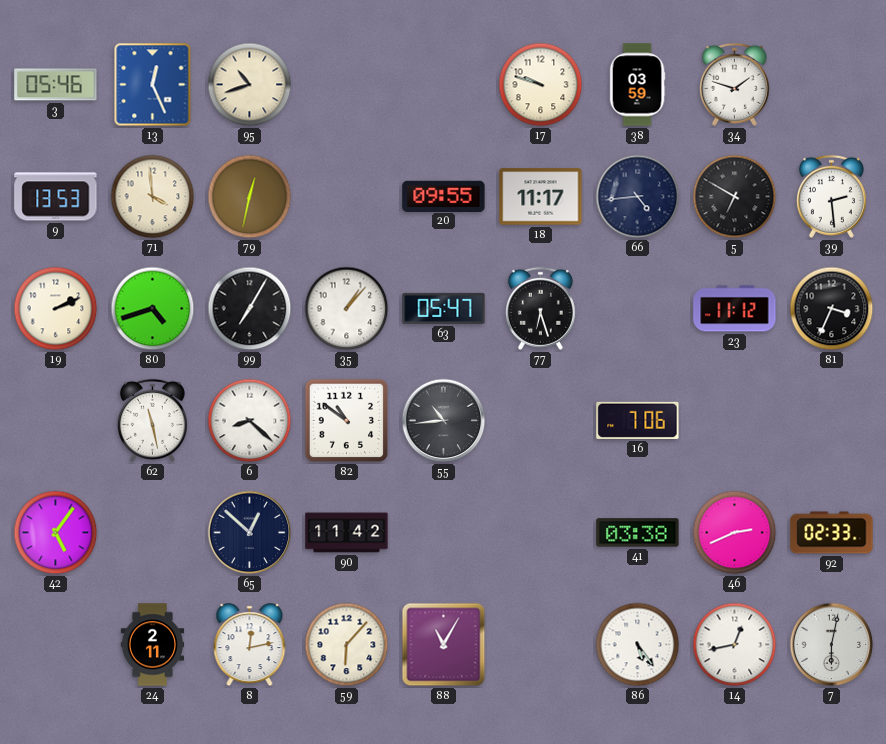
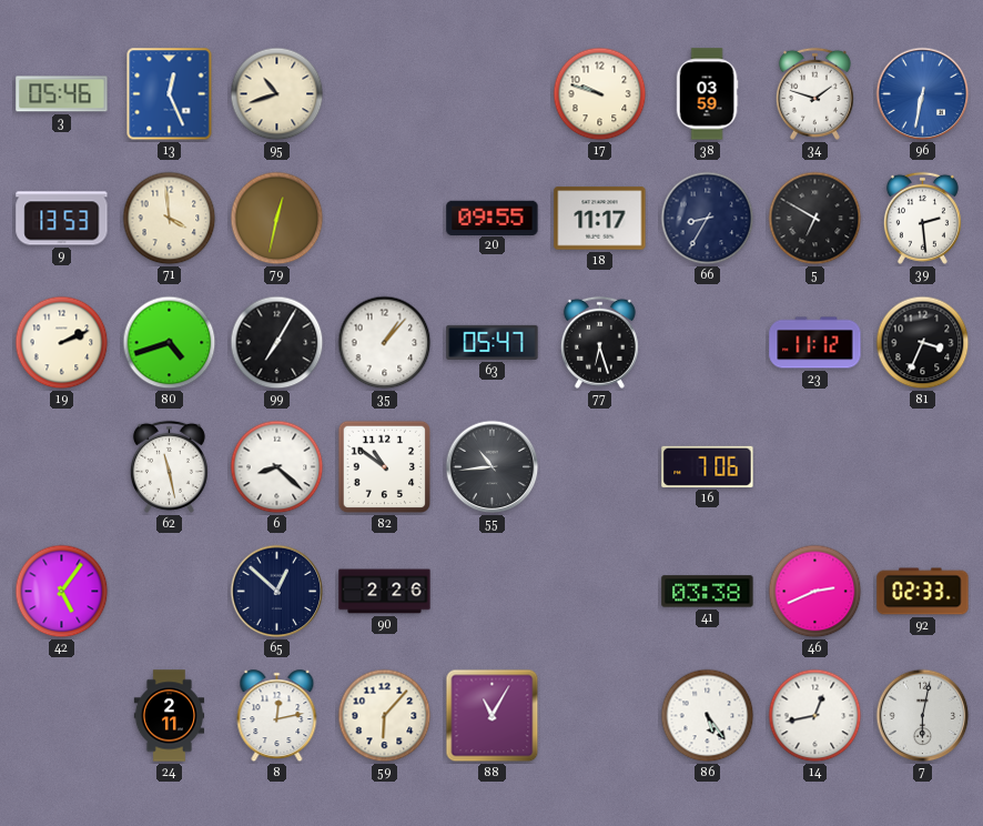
96: none -> 6:32 (923, 94)
66: 4:44 -> 8:35 (708, 219)
90: 11:42 -> 2:26 (385, 592)
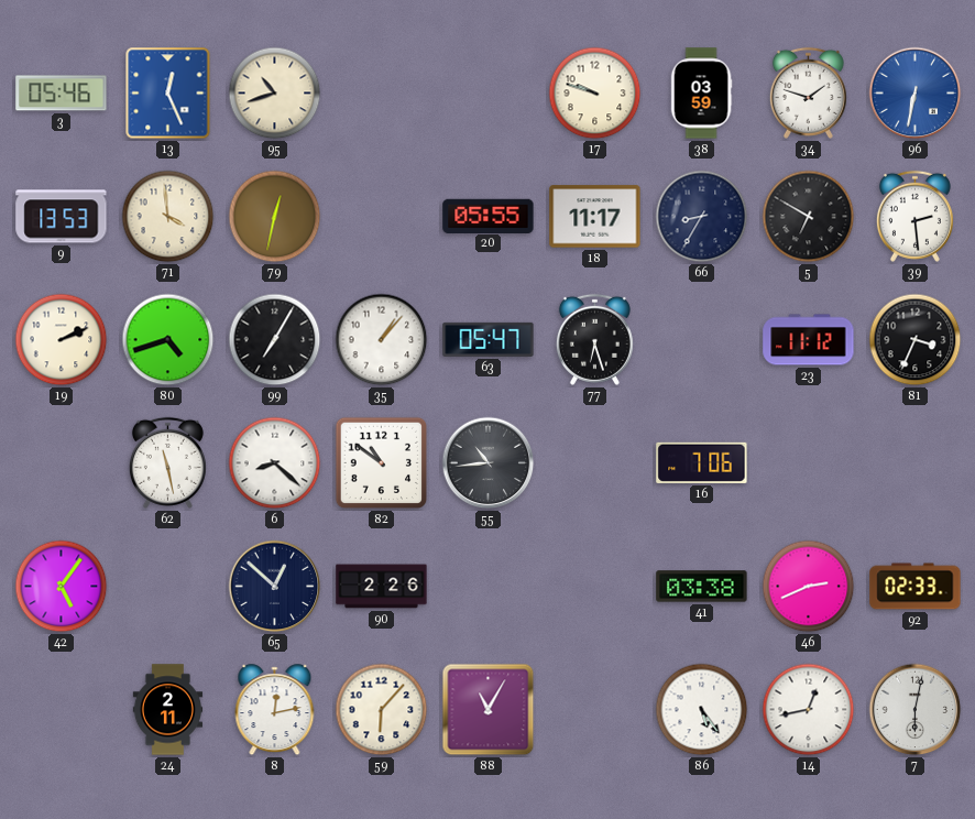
20: 09:55 -> 05:55 (489, 216)
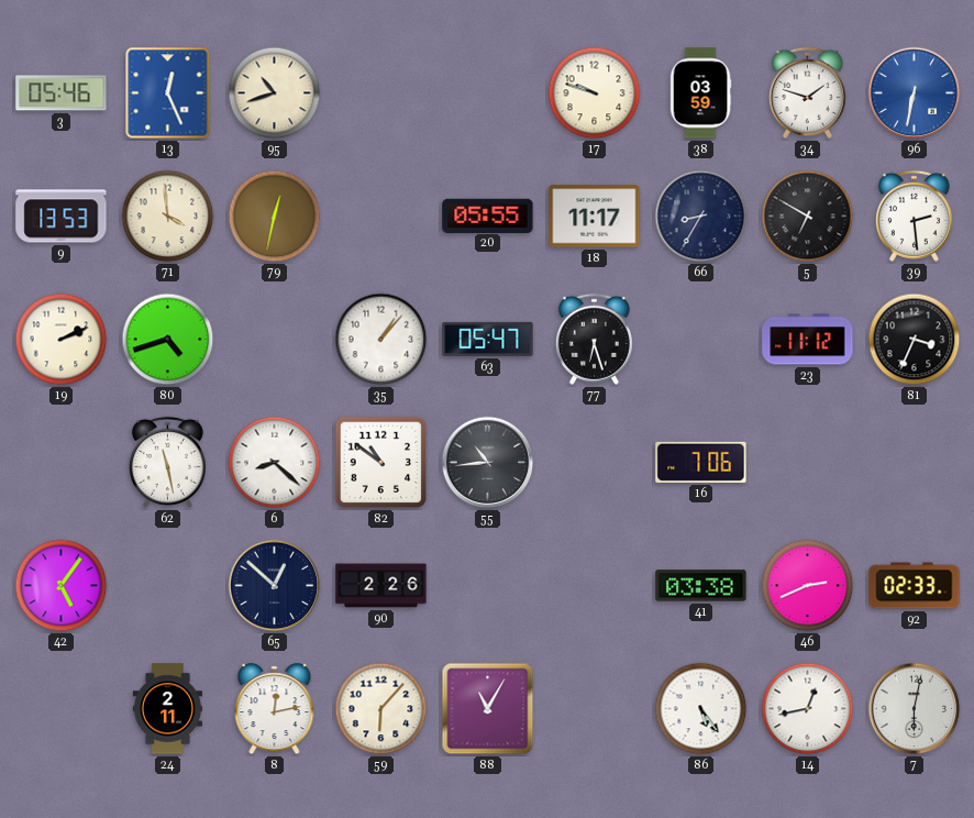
99: 7:05 -> none (275, 340)
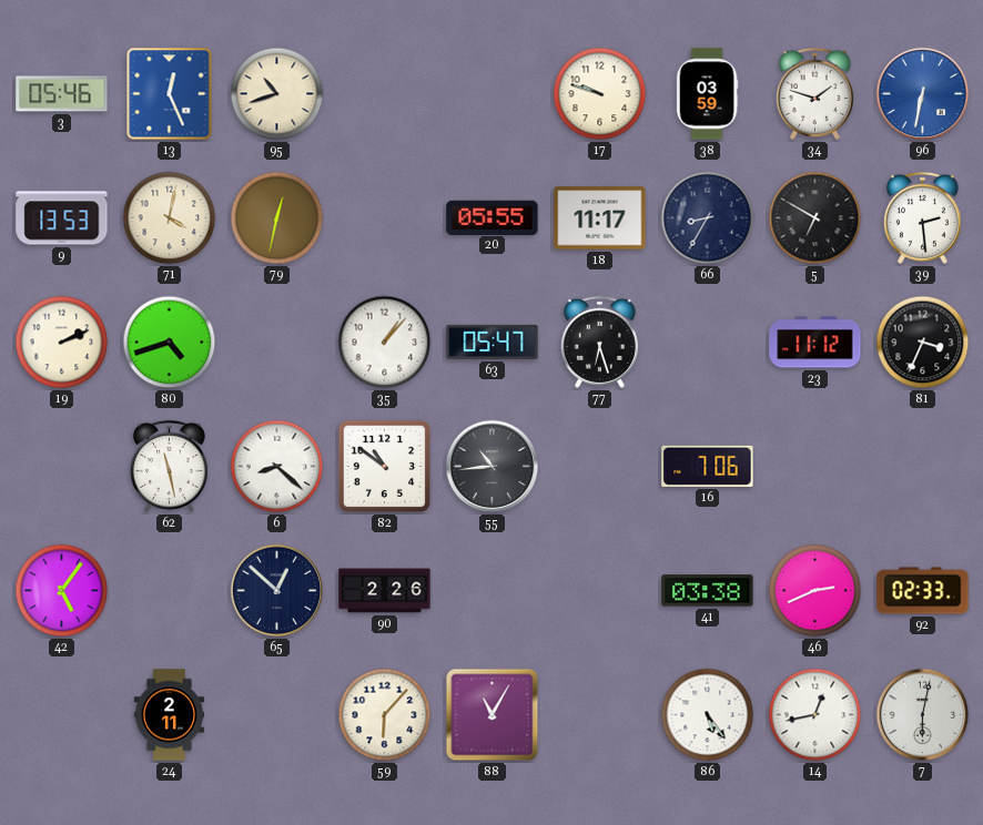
71: 3:59 -> 4:02 (170, 218)
8: 12:13 -> none (275, 709)
